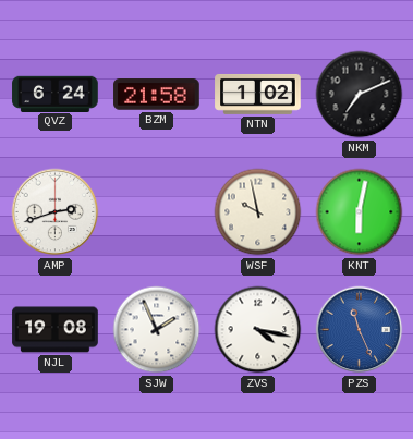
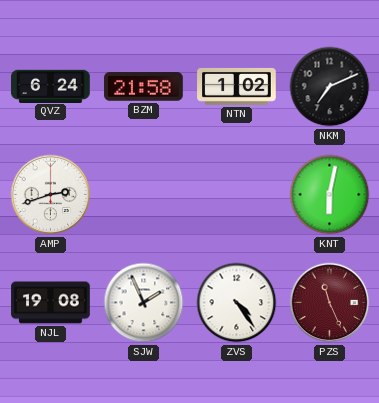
WSF: 9:58 -> none (258, 212)
ZVS: 4:17 -> 4:24 (237, 303)
PZS dial: blue -> burgundy (330, 303)
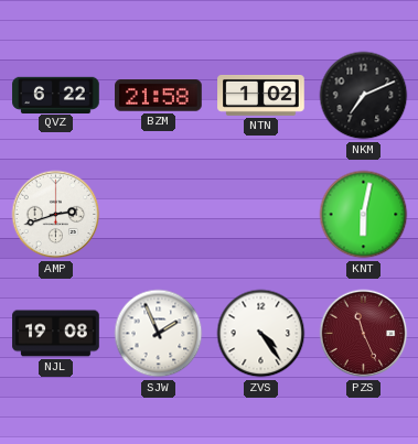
QVZ: 6:24 -> 6:22 (56, 95)
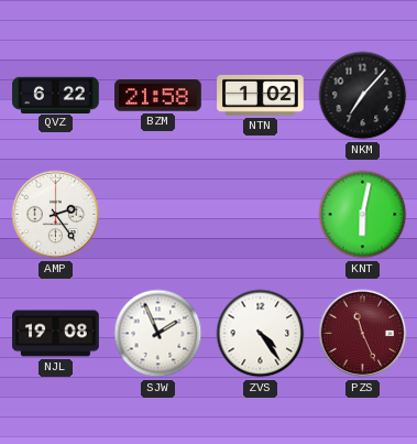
NKM: 7:11 -> 7:07 (363, 96)
AMP: 2:42 -> 2:24 (56, 215)
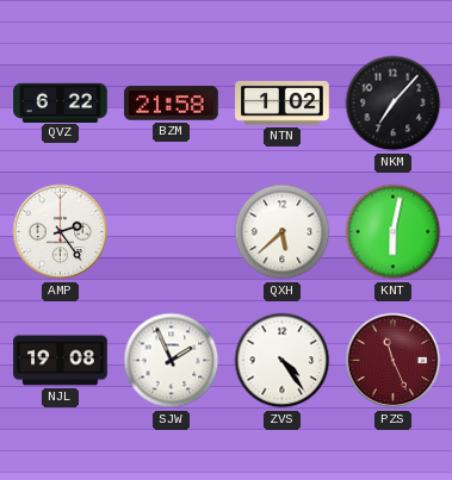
QXH: none -> 5:38 (283, 232)
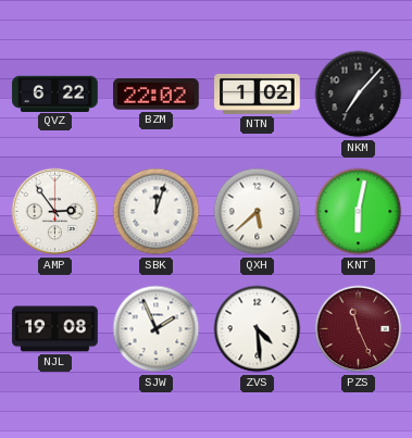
BZM: 21:58 -> 22:02 (157, 95)
AMP: 2:24 -> 2:54 (55, 212)
SBK: none -> 12:03 (157, 212)
ZVS: 4:24 -> 4:29 (258, 329)
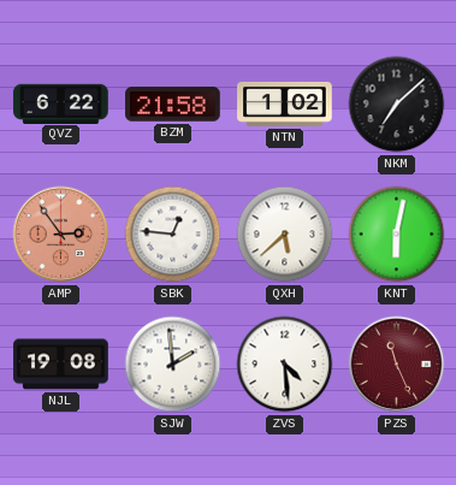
BZM: 22:02 -> 21:58 (173, 105)
NKM: 7:07 -> 7:08 (397, 105)
AMP dial: white -> salmon (61, 235)
SBK: 12:03 -> 12:46 (173, 235)
SJW: 1:56 -> 1:59 (173, 365)
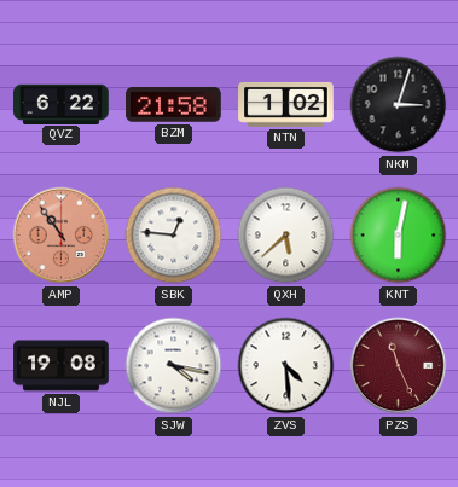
NKM: 7:08 -> 3:03 (399, 105)
AMP: 2:54 -> 10:54 (62, 236)
SJW: 1:59 -> 4:17 (174, 366)
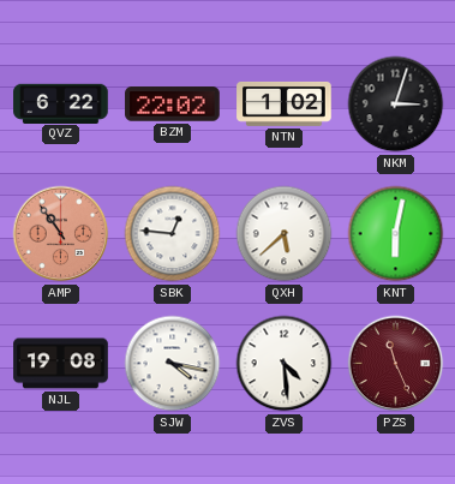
BZM: 21:58 -> 22:02 (173, 104)
